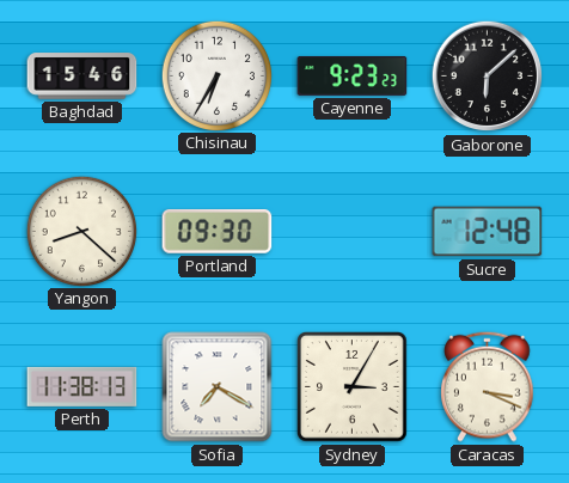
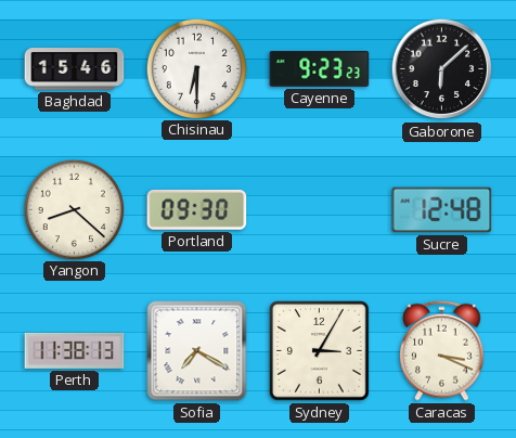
Chisinau: 6:35 -> 6:30 (196, 68)
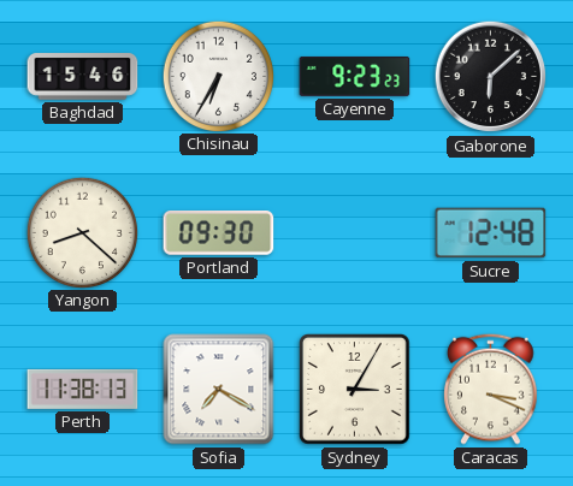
Chisinau: 6:30 -> 6:35 (218, 76)
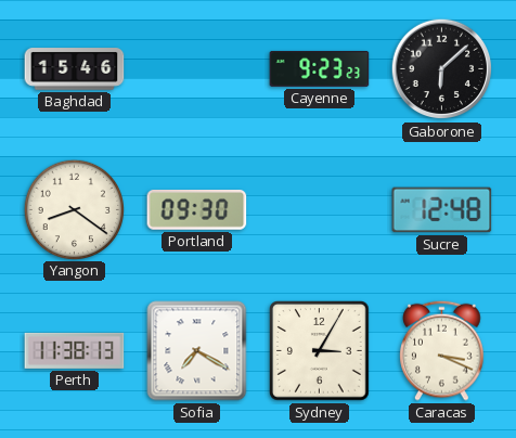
Chisinau: 6:35 -> none (218, 76)
Yangon: 8:22 -> 8:21 (74, 209)
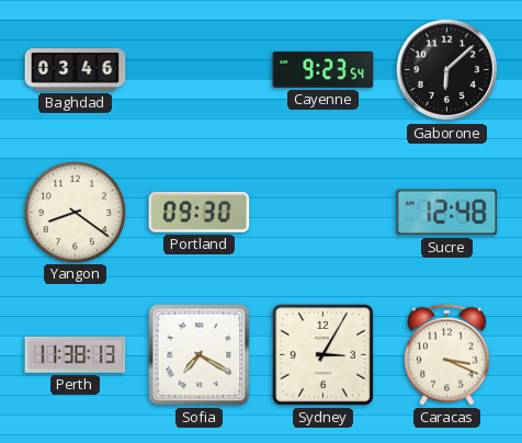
Baghdad: 15:46 -> 03:46 (76, 70)
Cayenne: 9:23:23 -> 9:23:54 (324, 69)
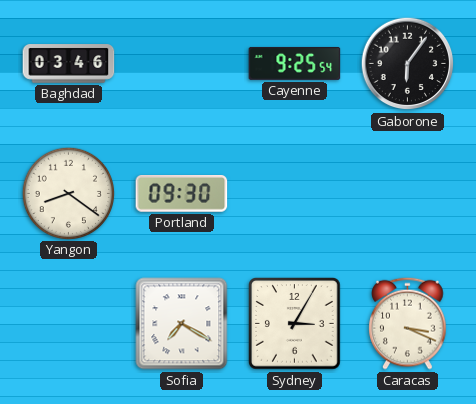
Cayenne: 9:23 -> 9:25 (295, 63)
Gaborone: 6:08 -> 6:06 (408, 64)
Sucre: 12:48 -> none (447, 213)
Perth: 11:38 -> none (76, 354)
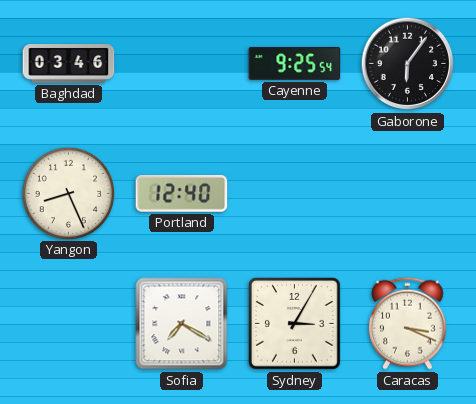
Yangon: 8:21 -> 8:26 (68, 193)
Portland: 09:30 -> 12:40 (182, 194)
